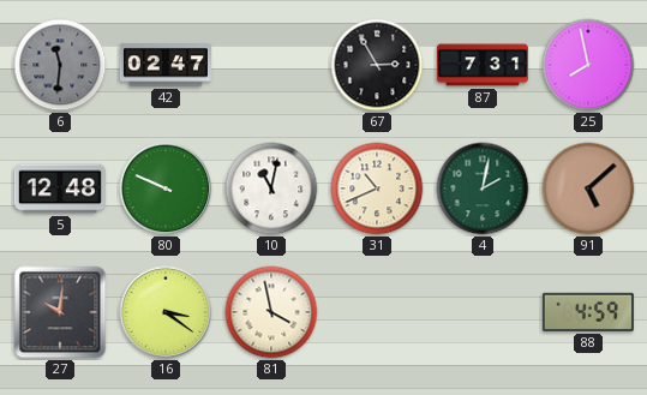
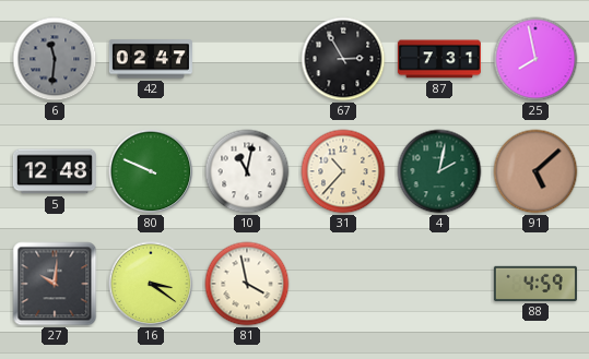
31: 10:41 -> 10:37 (343, 171)
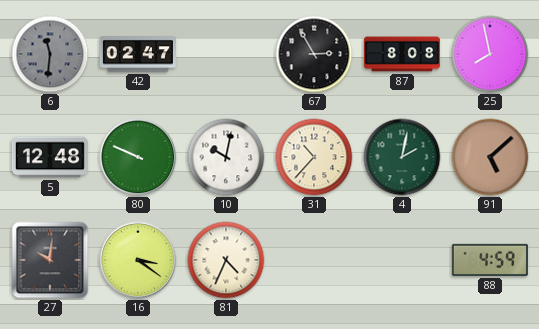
87: 7:31 -> 8:08 (402, 54)
10: 11:02 -> 10:02 (226, 157)
81: 3:58 -> 4:34 (226, 260)
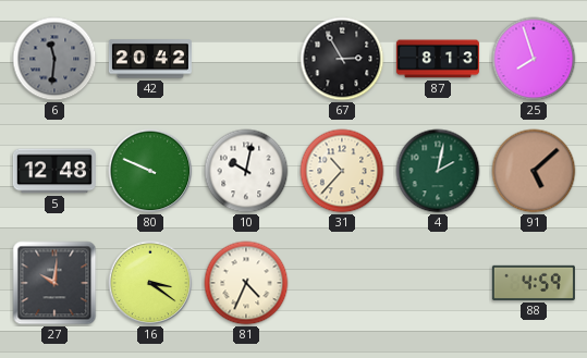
42: 02:47 -> 20:42 (150, 59)
87: 8:08 -> 8:13 (438, 59)
25: 7:58 -> 7:57 (534, 59)
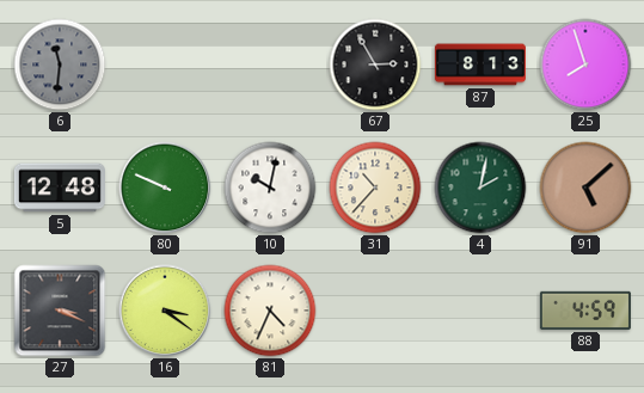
42: 20:42 -> none (150, 59)
27: 10:01 -> 3:19 (60, 311)
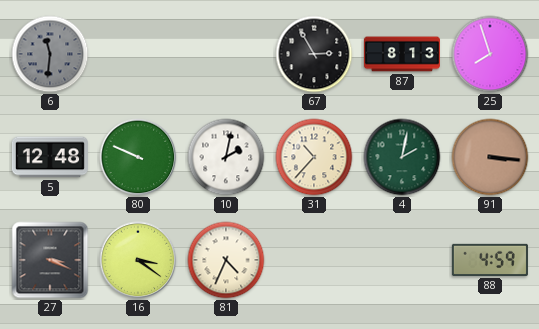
10: 10:02 -> 2:02 (226, 157)
91: 5:08 -> 3:16 (490, 157)
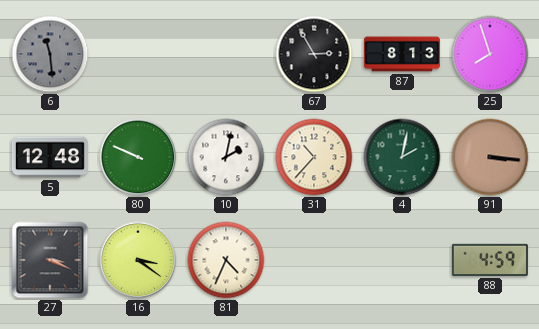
6: 11:31 -> 11:29 (50, 54)
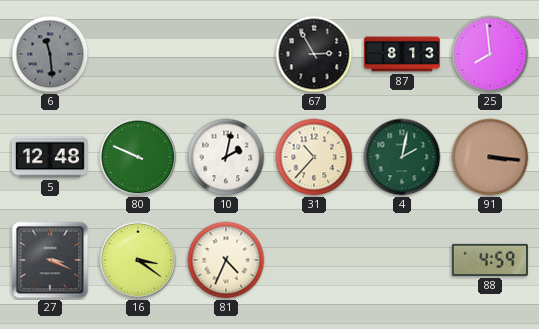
25: 7:57 -> 7:59 (490, 54)
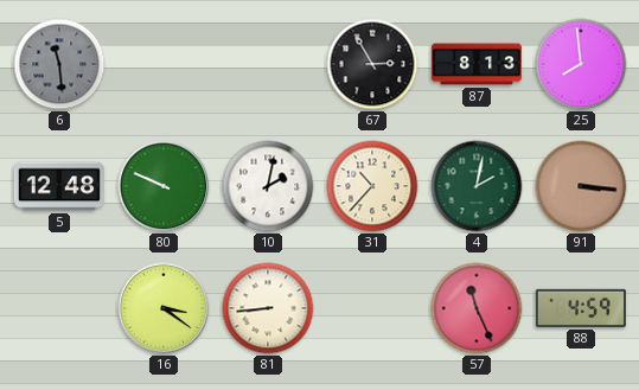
27: 3:19 -> none (50, 260)
81: 4:34 -> 8:44 (268, 308)
57: none -> 11:26 (477, 308)
